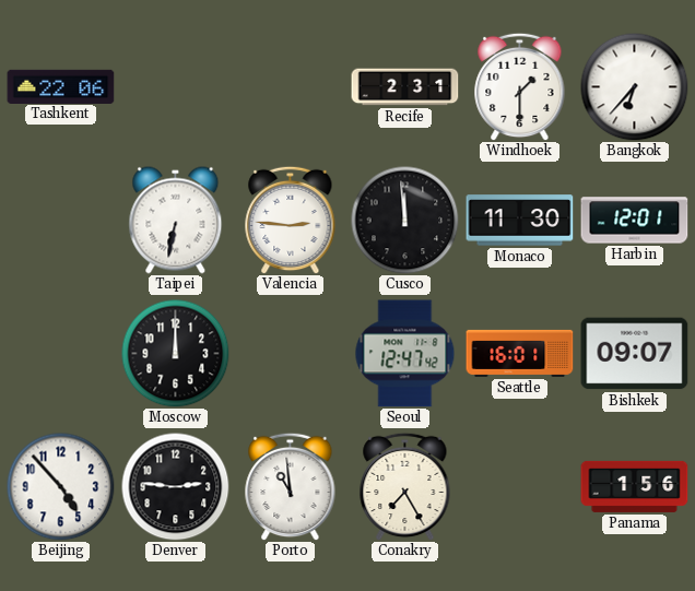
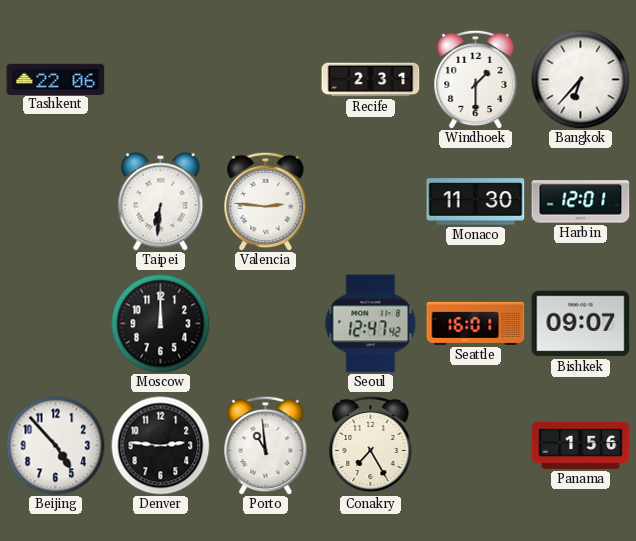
Taipei: 6:32 -> 6:31 (161, 202)
Cusco: 11:59 -> none (405, 221)
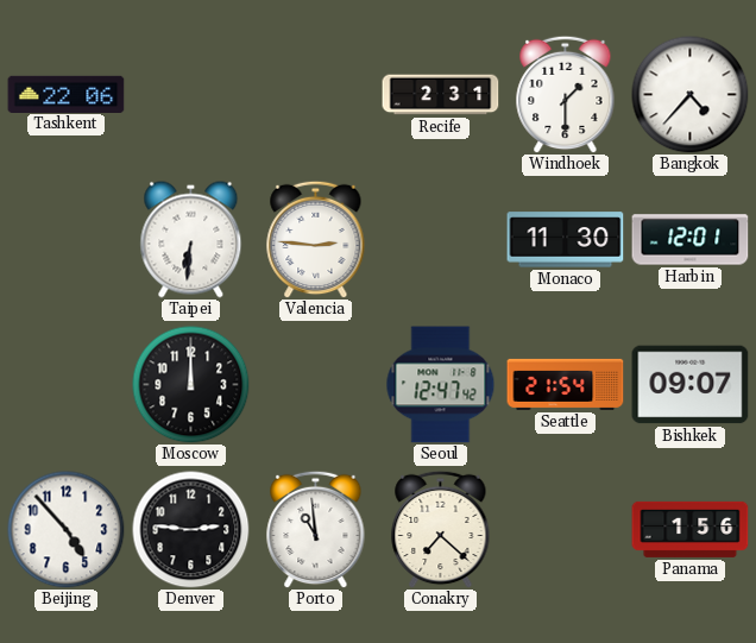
Bangkok: 6:37 -> 4:37 (691, 95)
Seattle: 16:01 -> 21:54 (566, 384)
Conakry: 7:25 -> 7:22 (441, 529)
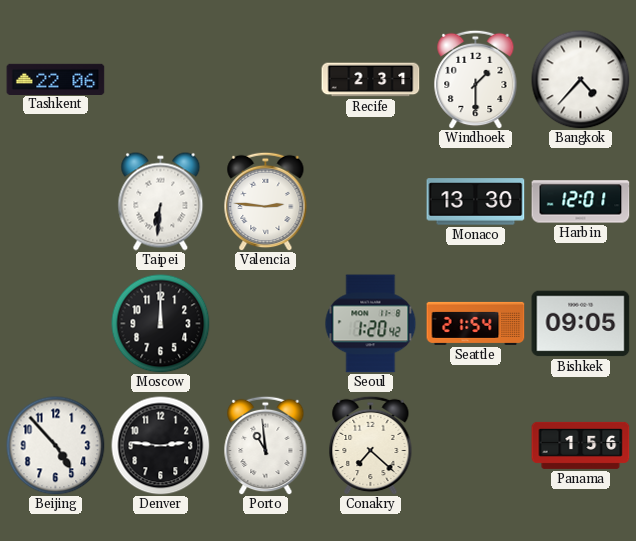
Monaco: 11:30 -> 13:30 (476, 202)
Seoul: 12:47 -> 1:20 (371, 324)
Bishkek: 09:07 -> 09:05 (581, 324)
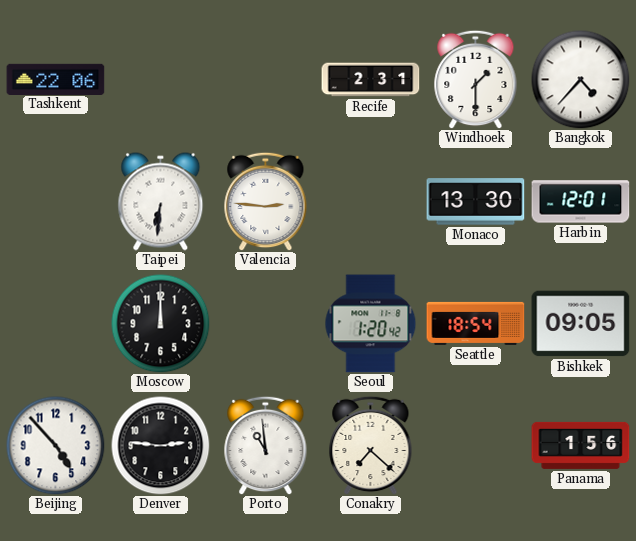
Seattle: 21:54 -> 18:54 (476, 323)
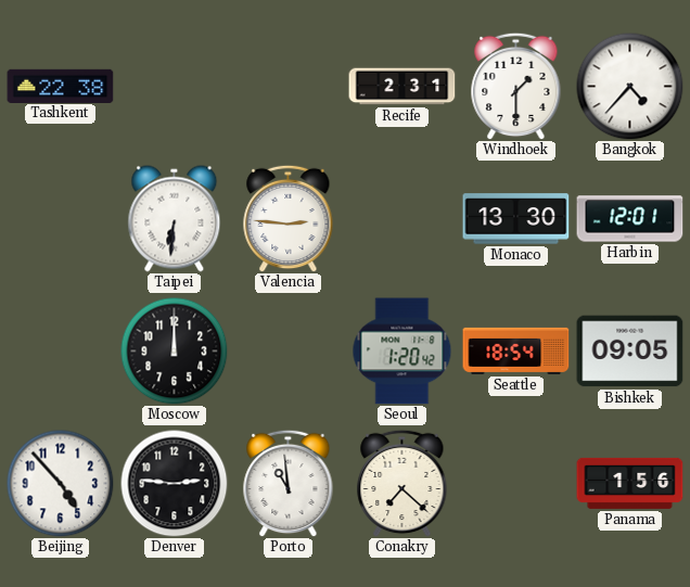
Tashkent: 22:06 -> 22:38 (61, 86)
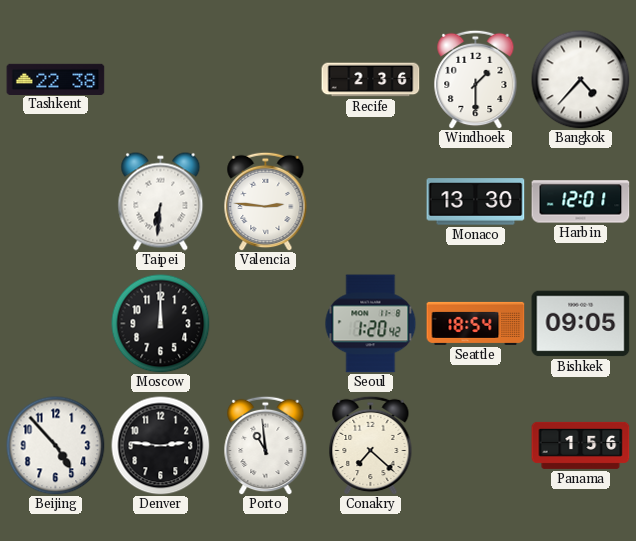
Recife: 2:31 -> 2:36 (371, 80)
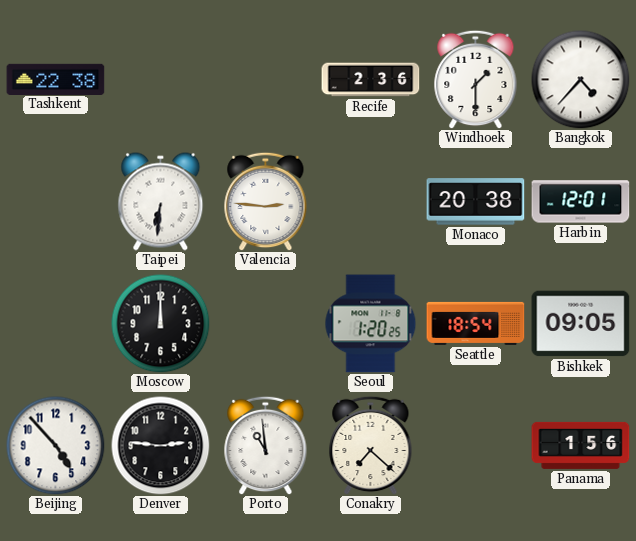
Monaco: 13:30 -> 20:38 (476, 202)
Seoul: 1:20:42 -> 1:20:25 (371, 324)
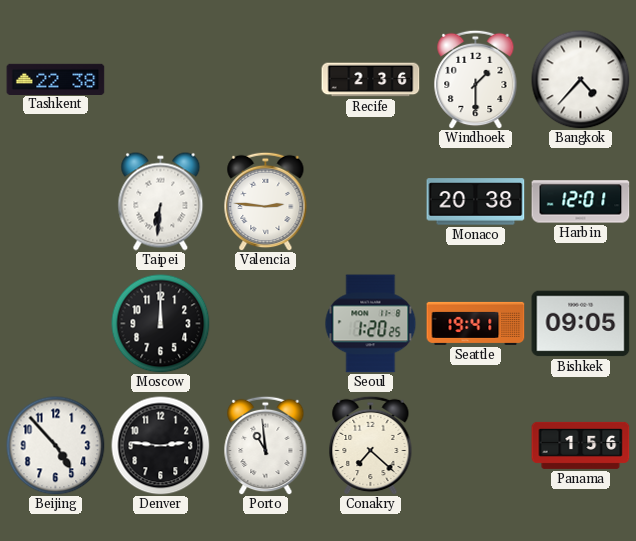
Seattle: 18:54 -> 19:41 (476, 323)
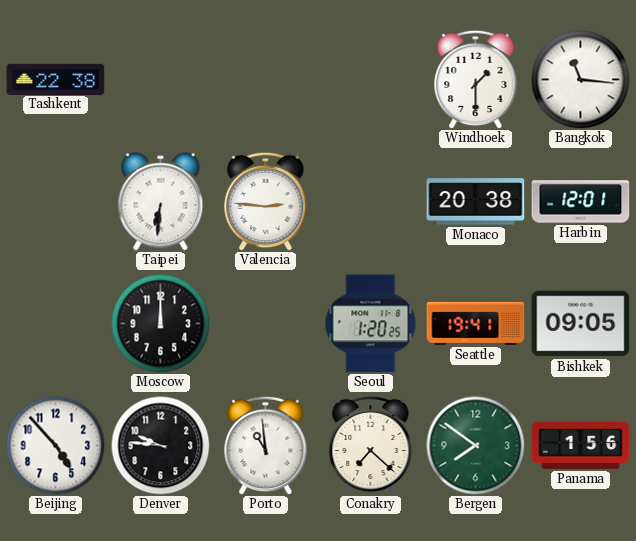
Recife: 2:36 -> none (371, 80)
Bangkok: 4:37 -> 11:16 (581, 80)
Denver: 2:46 -> 9:46 (161, 446)
Bergen: none -> 7:51 (476, 446)
